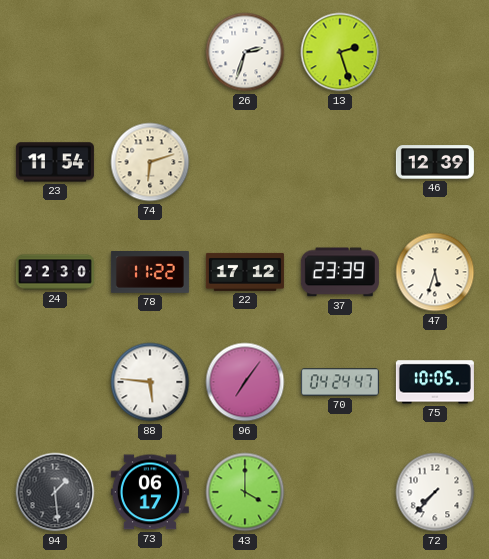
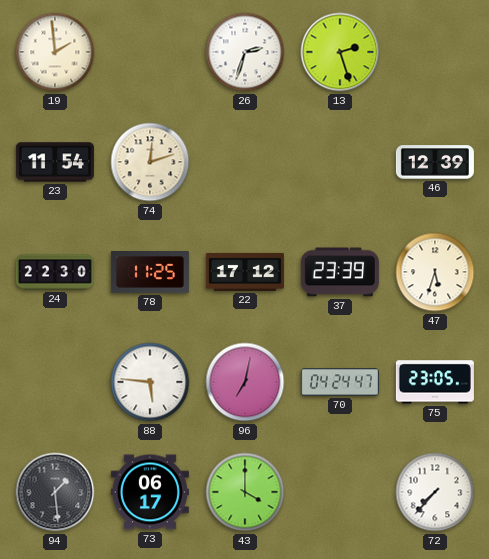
19: none -> 1:59 (55, 52)
74: 6:12 -> 12:12 (150, 162)
78: 11:22 -> 11:25 (150, 273)
96: 7:06 -> 7:02 (245, 382)
75: 10:05 -> 23:05 (435, 382)
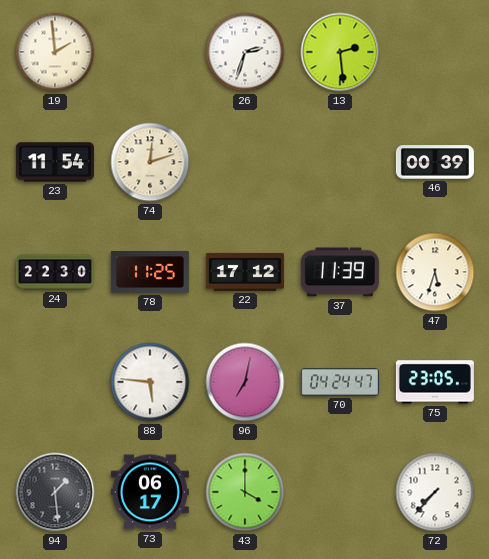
13: 2:27 -> 2:29 (340, 52)
46: 12:39 -> 00:39 (435, 162)
37: 23:39 -> 11:39 (340, 272)
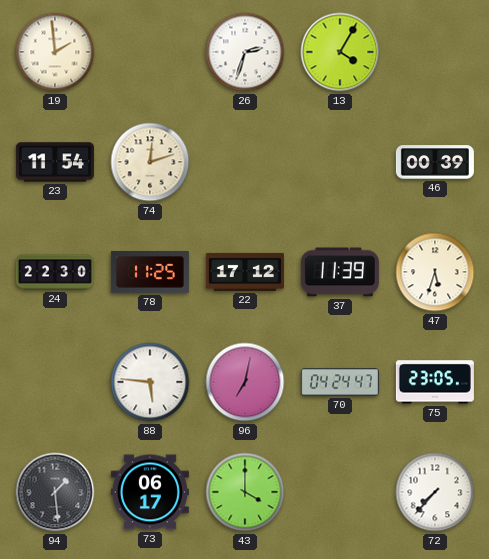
13: 2:29 -> 4:05 (340, 52)
